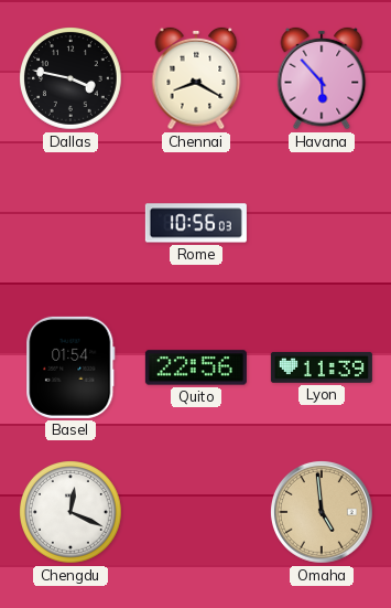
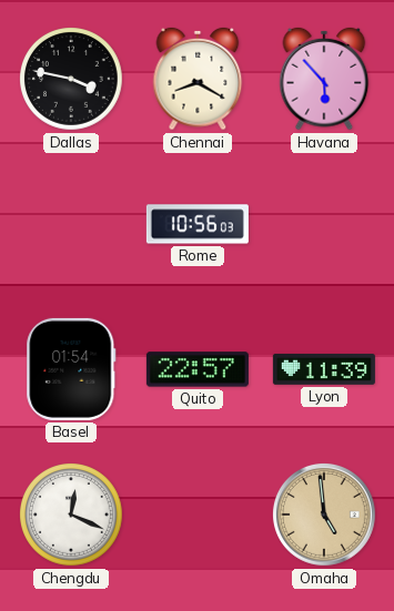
Quito: 22:56 -> 22:57 (198, 369)
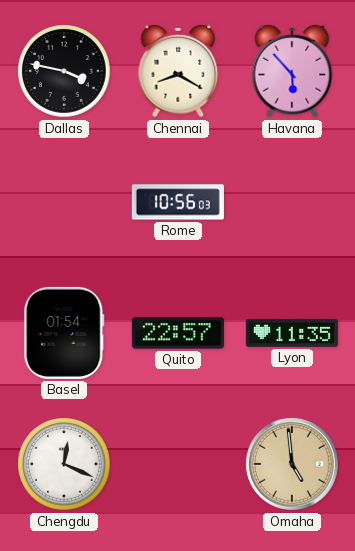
Lyon: 11:39 -> 11:35 (292, 333)
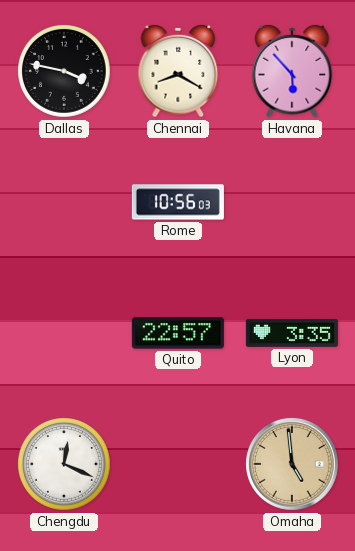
Basel: 01:54 -> none (64, 333)
Lyon: 11:35 -> 3:35 (292, 333)
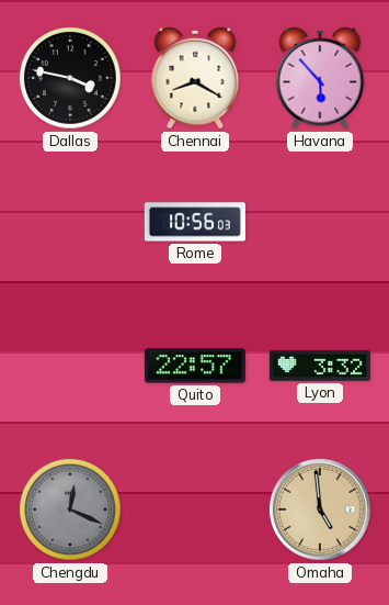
Lyon: 3:35 -> 3:32 (320, 366)
Chengdu dial: white -> grey (70, 509)
